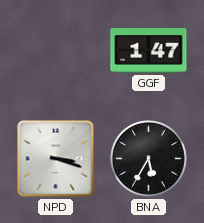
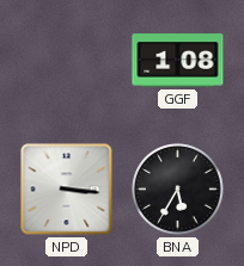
GGF: 1:47 -> 1:08 (178, 61)
NPD: 3:18 -> 3:16 (67, 190)
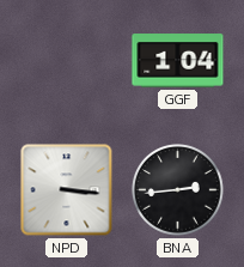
GGF: 1:08 -> 1:04 (178, 61)
BNA: 5:35 -> 2:44 (178, 190)
